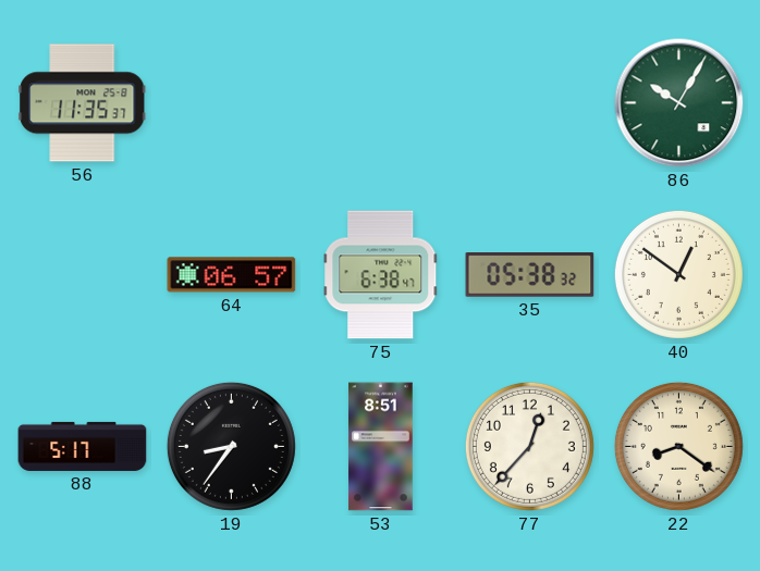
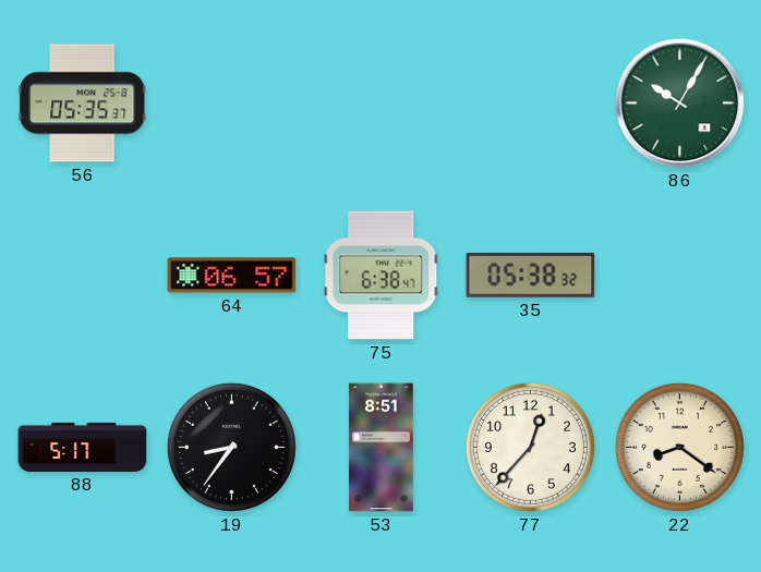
56: 11:35 -> 05:35 (83, 104)
40: 12:51 -> none (678, 274)
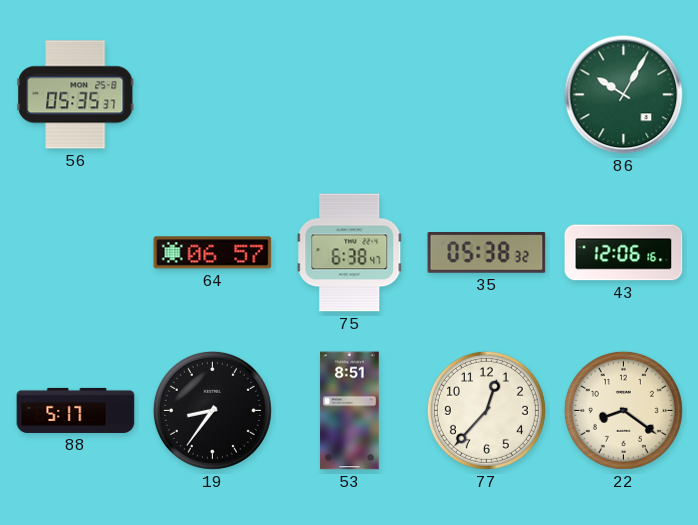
43: none -> 12:06 (624, 253)
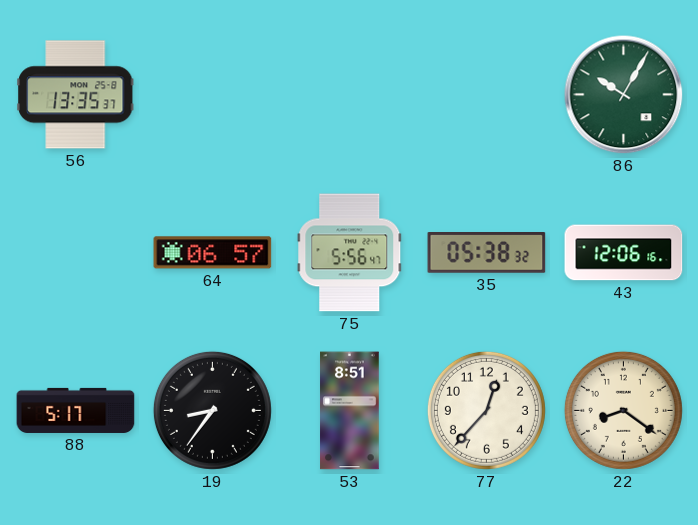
56: 05:35 -> 13:35 (76, 95)
75: 6:38 -> 5:56 (350, 253)
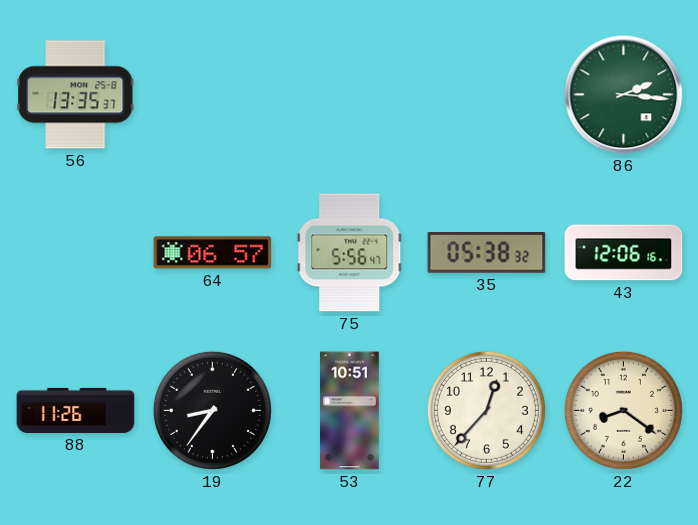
86: 10:05 -> 2:16 (624, 95)
88: 5:17 -> 11:26 (76, 410)
53: 8:51 -> 10:51 (350, 411)
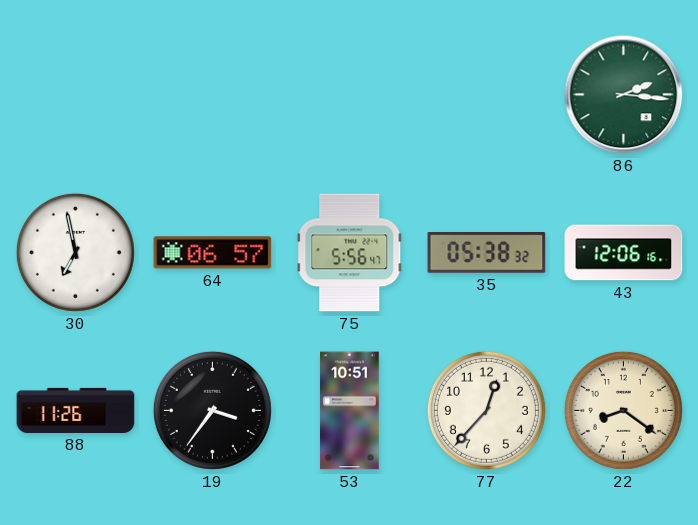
56: 13:35 -> none (76, 95)
30: none -> 6:58 (75, 252)
19: 8:36 -> 3:36 (212, 410)
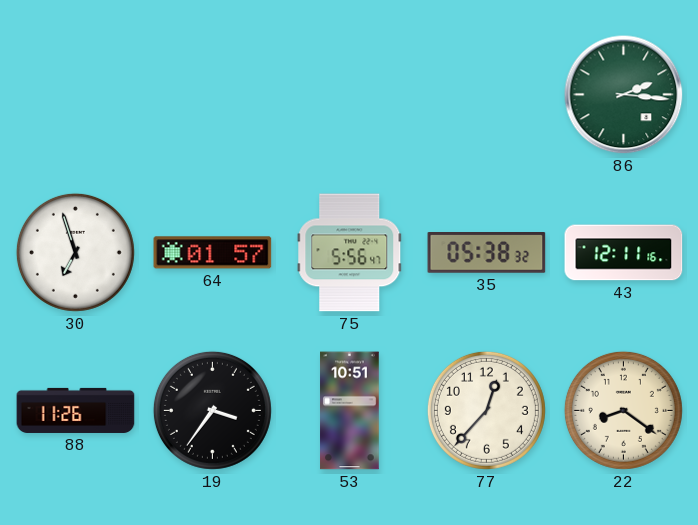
30: 6:58 -> 6:57 (75, 252)
64: 06:57 -> 01:57 (213, 253)
43: 12:06 -> 12:11 (624, 253)
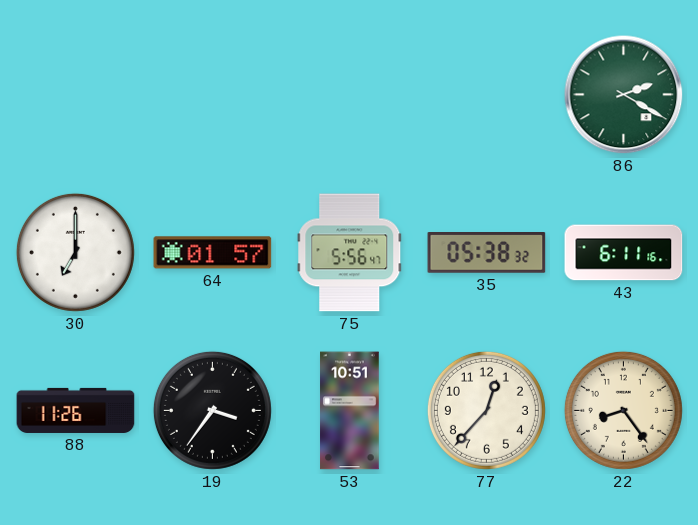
86: 2:16 -> 2:20 (624, 95)
30: 6:57 -> 7:00 (75, 252)
43: 12:11 -> 6:11 (624, 253)
22: 8:21 -> 8:24 (623, 410)
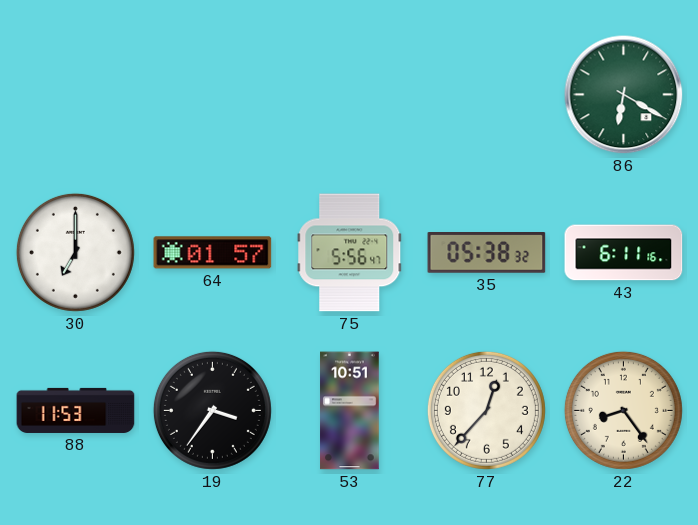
86: 2:20 -> 6:20 (624, 95)
88: 11:26 -> 11:53 (76, 410)
